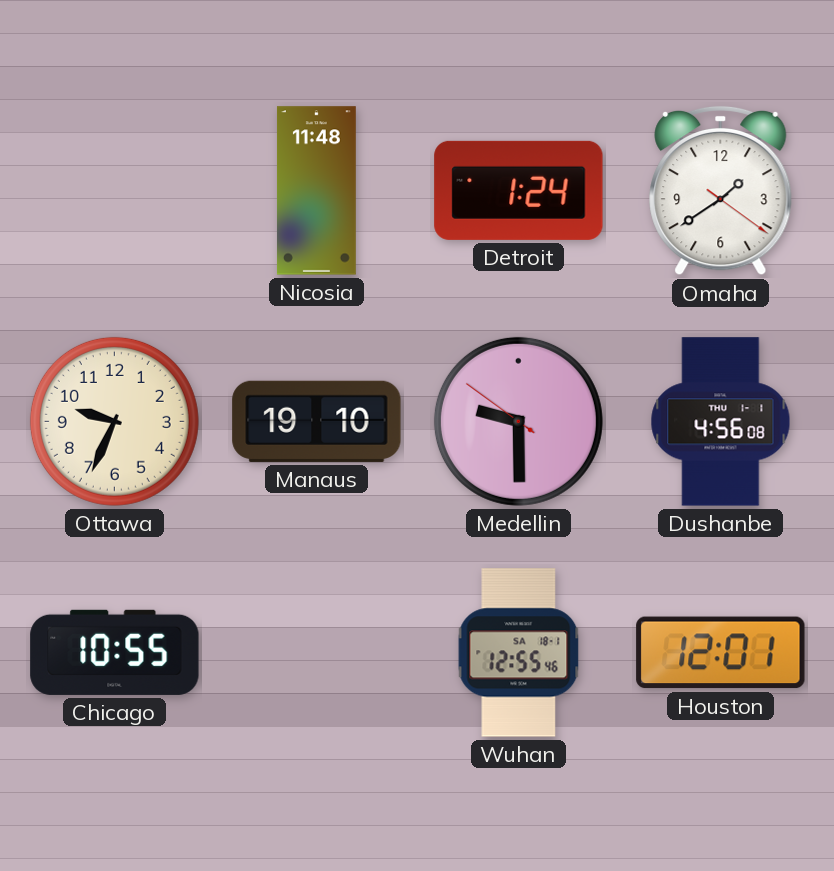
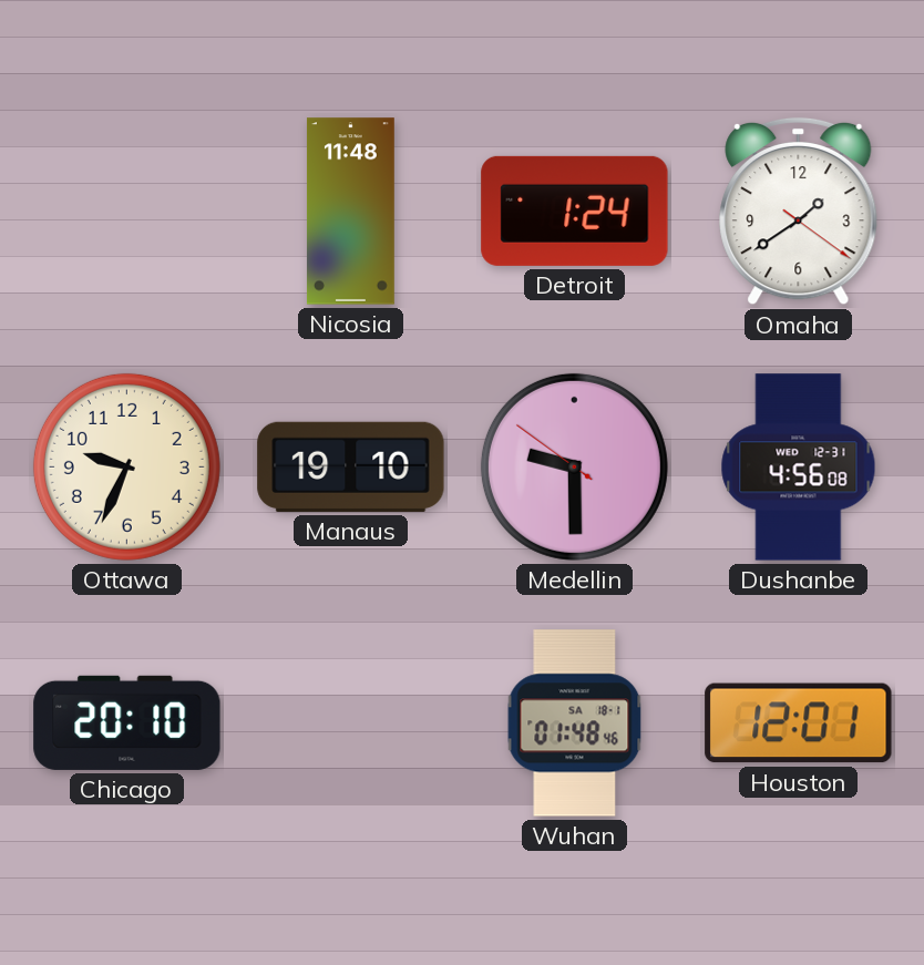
Dushanbe date: THU 1-1 -> WED 12-31 (799, 468)
Chicago: 10:55 -> 20:10 (127, 722)
Wuhan: 12:55 -> 01:48 (575, 723)
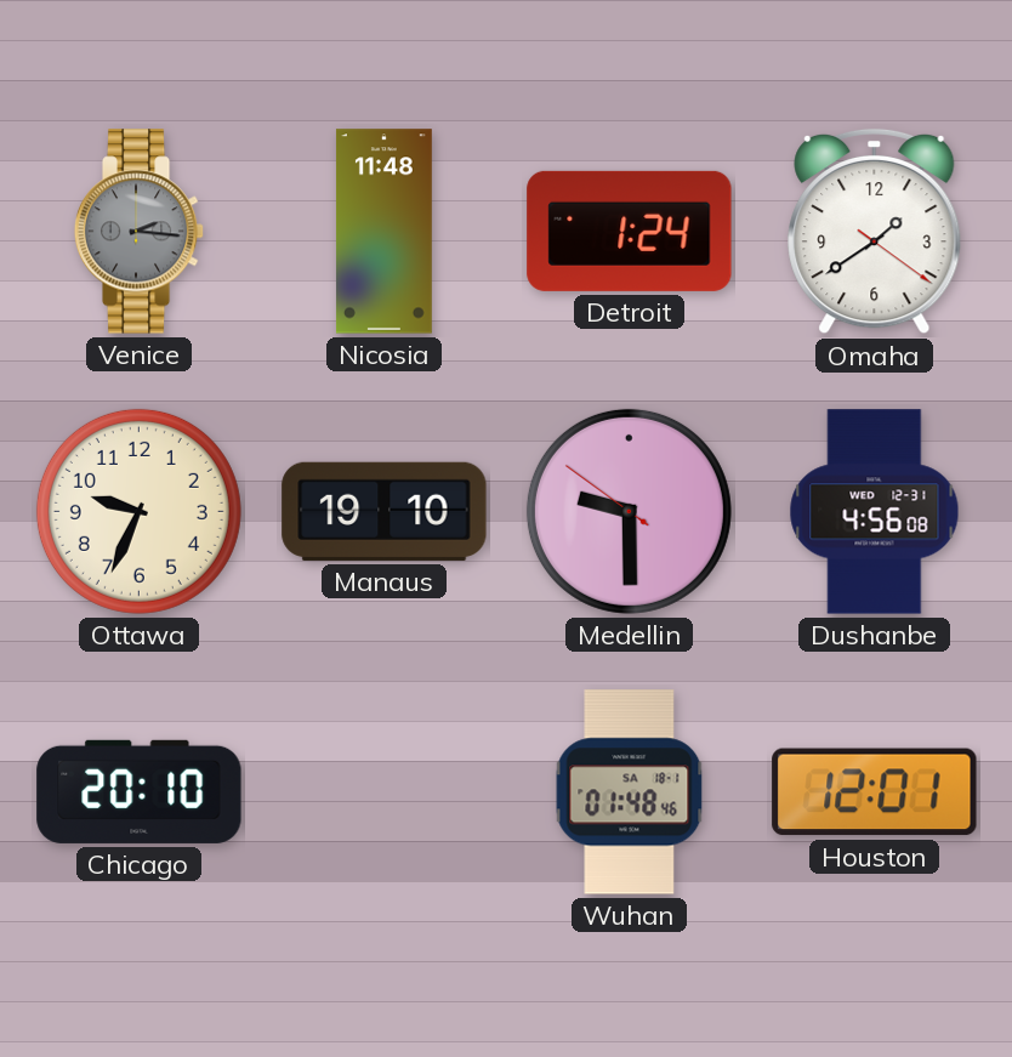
Venice: none -> 2:16 (140, 232)
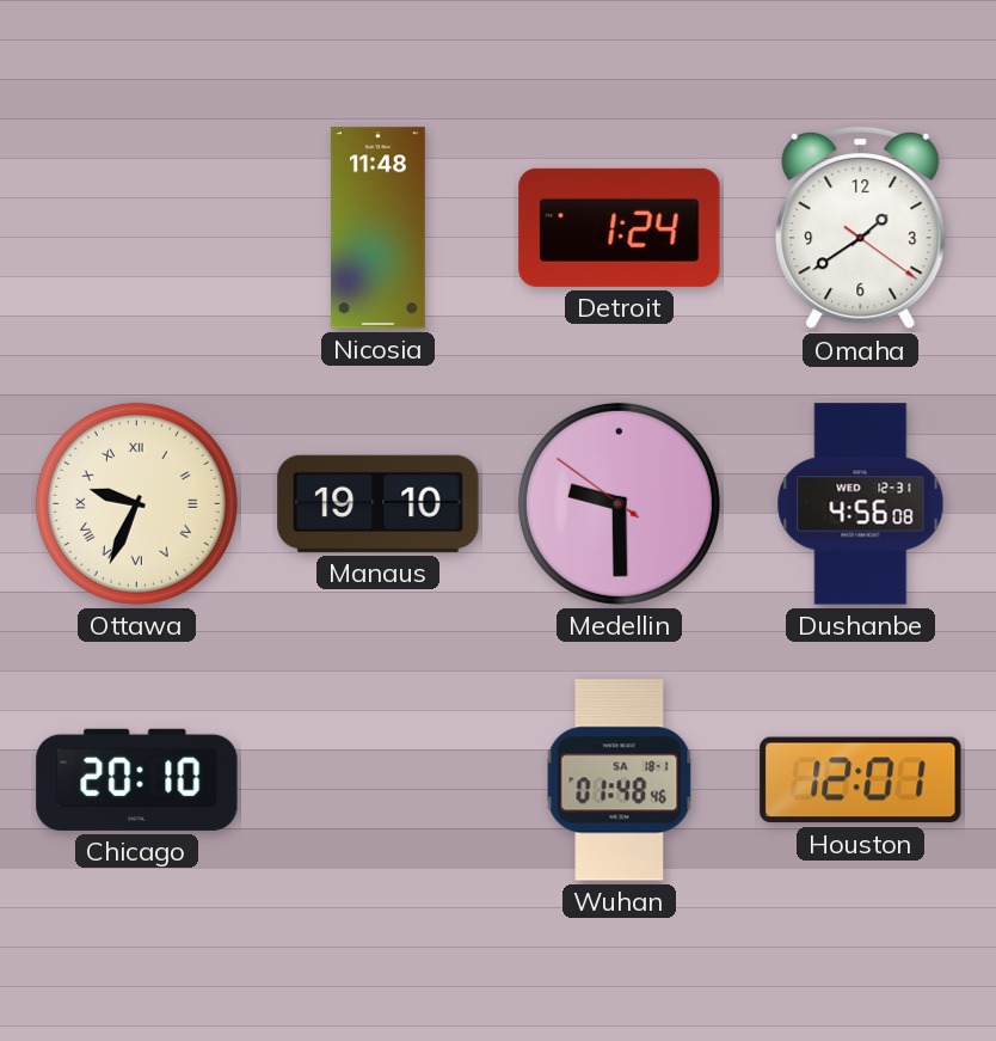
Venice: 2:16 -> none (140, 232)
Ottawa numerals: Arabic -> Roman (136, 503)
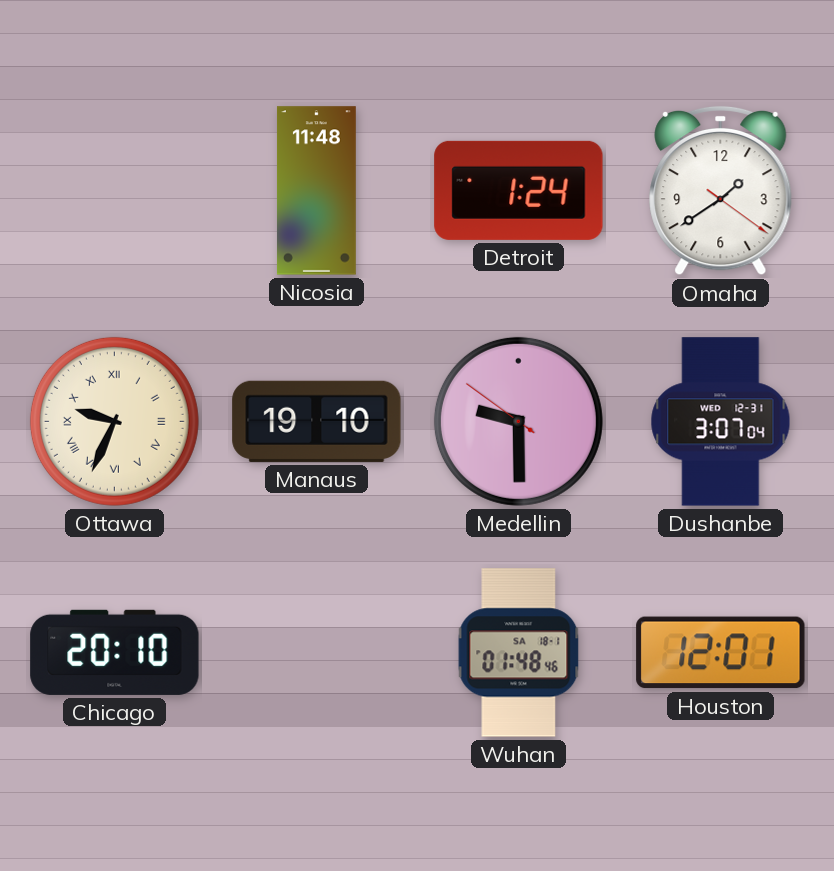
Dushanbe: 4:56 -> 3:07 (721, 422)
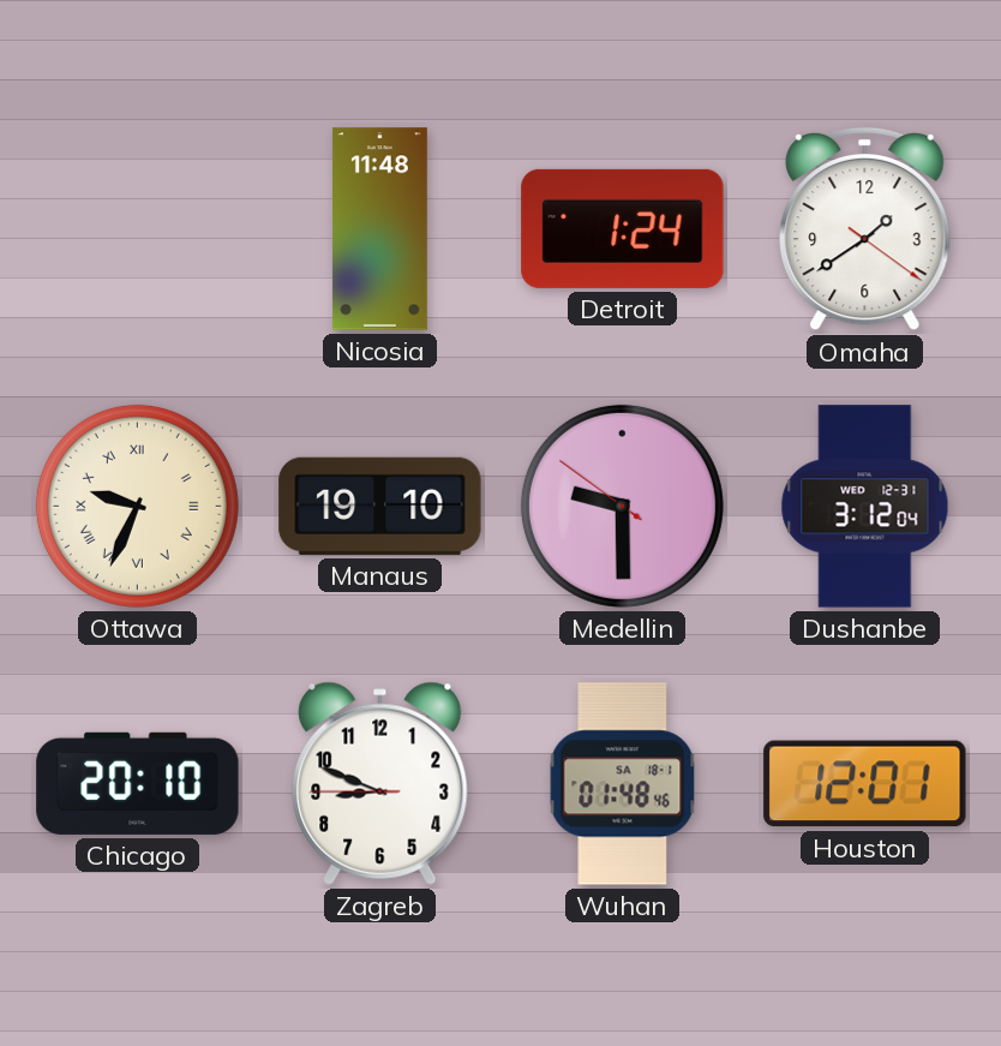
Dushanbe: 3:07 -> 3:12 (865, 507)
Zagreb: none -> 8:48 (380, 783)
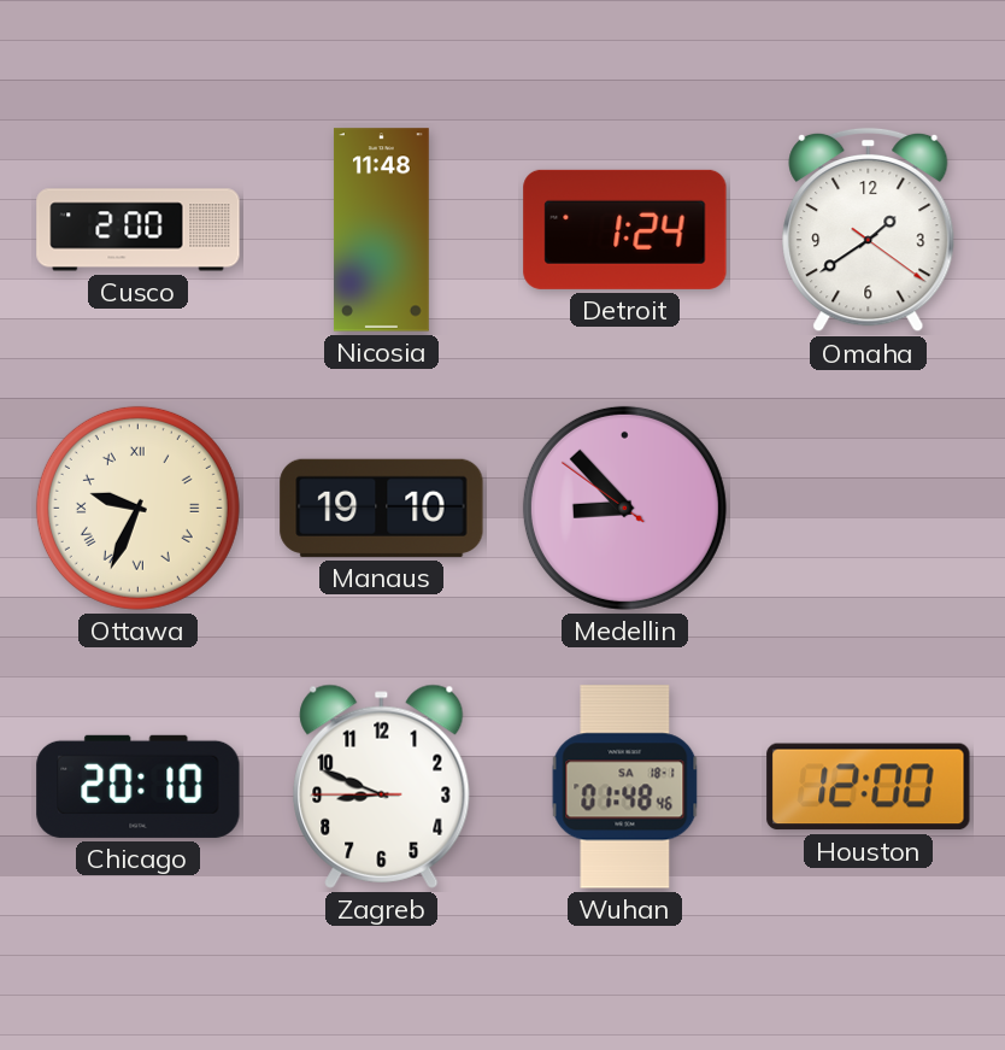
Cusco: none -> 2:00 (139, 230)
Medellin: 9:29 -> 8:52 (624, 508)
Dushanbe: 3:12 -> none (865, 507)
Houston: 12:01 -> 12:00 (869, 787)
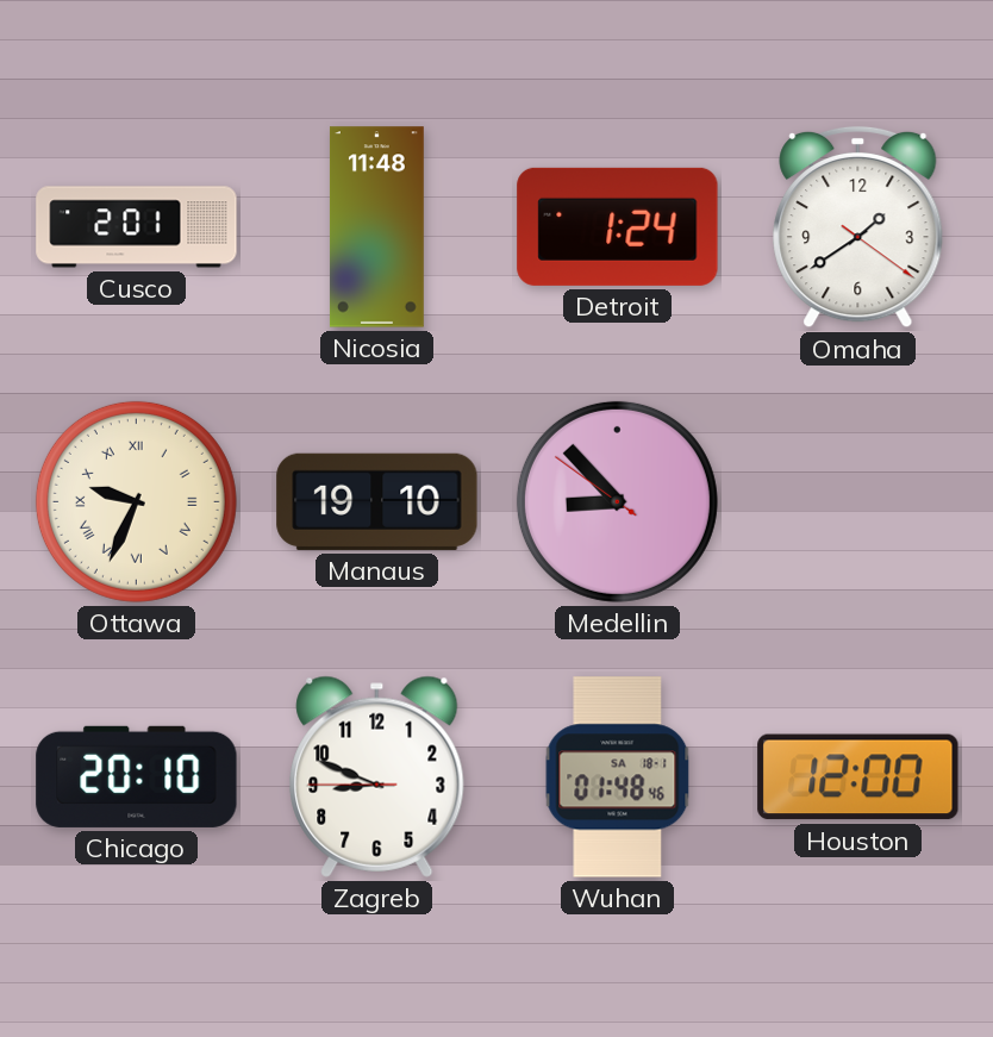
Cusco: 2:00 -> 2:01 (137, 227)
